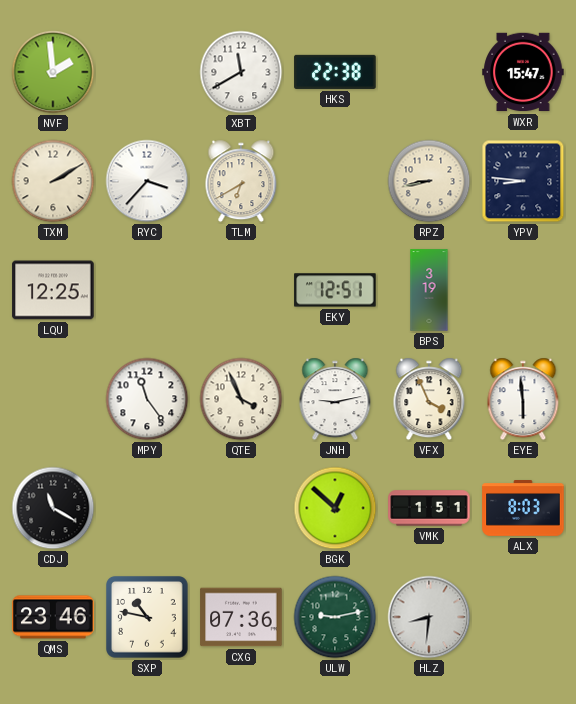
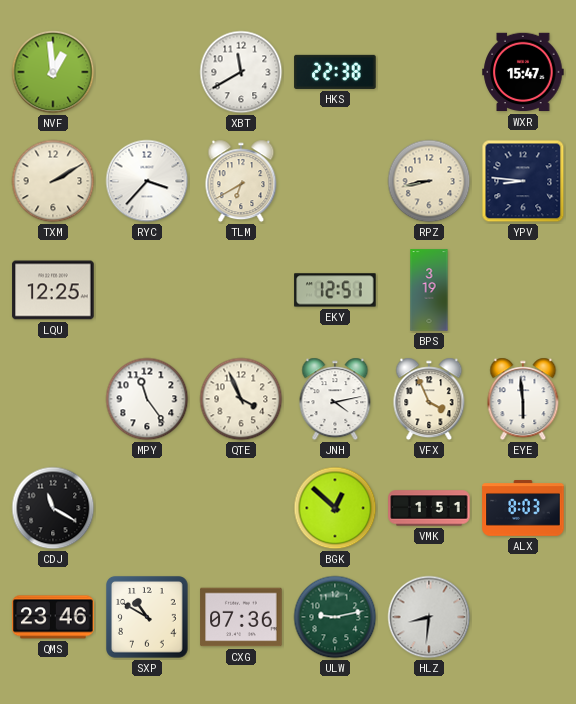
NVF: 1:59 -> 12:59 (53, 72)
JNH: 9:13 -> 4:13 (335, 399)
SXP: 10:47 -> 10:50 (148, 618)
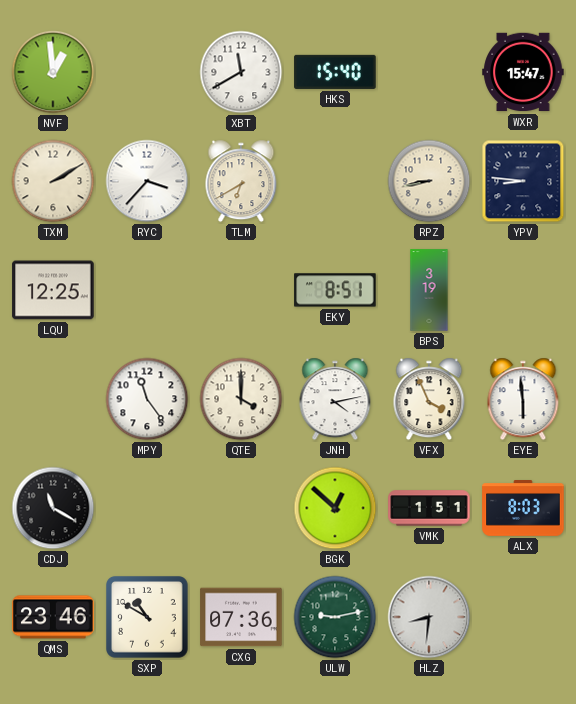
HKS: 22:38 -> 15:40 (335, 72)
EKY: 12:51 -> 8:51 (335, 290)
QTE: 3:56 -> 4:00 (241, 399)
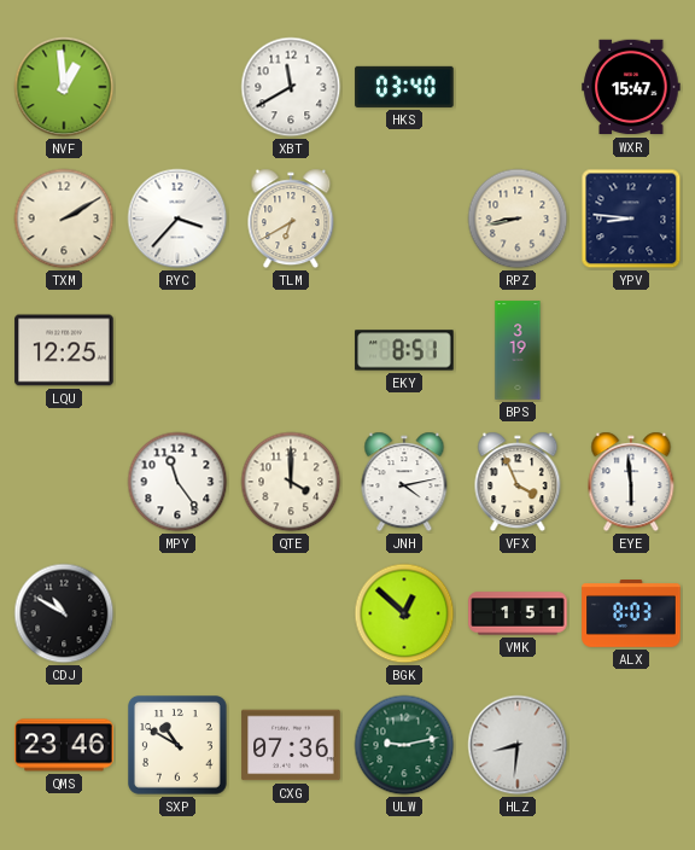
HKS: 15:40 -> 03:40 (404, 87)
CDJ: 11:20 -> 10:50 (64, 613)
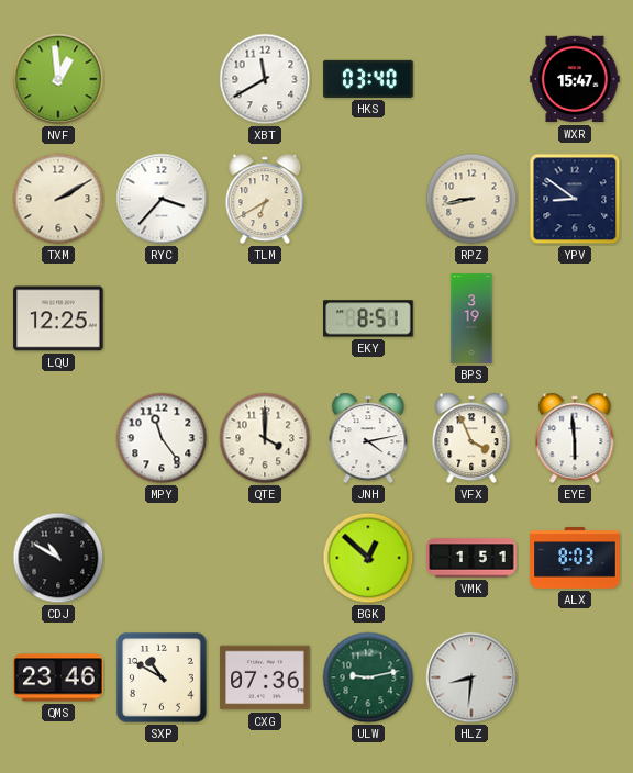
YPV: 8:46 -> 8:51 (575, 199)
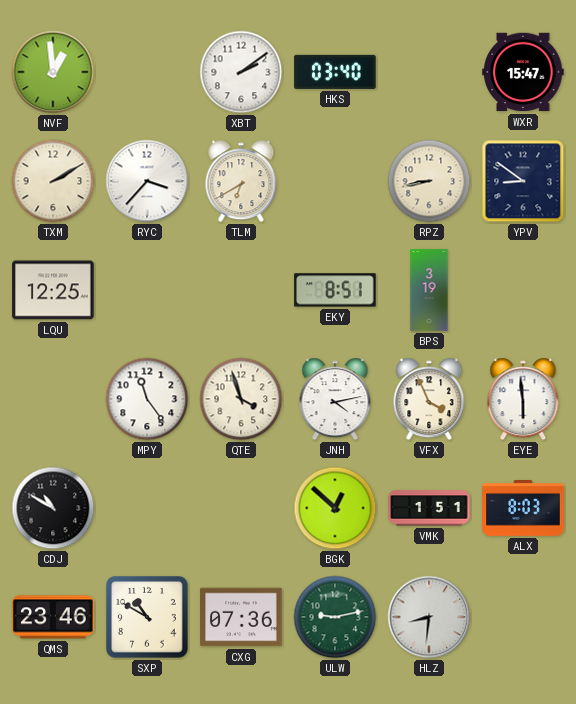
XBT: 11:40 -> 2:09 (241, 72)
QTE: 4:00 -> 3:57 (241, 399)
